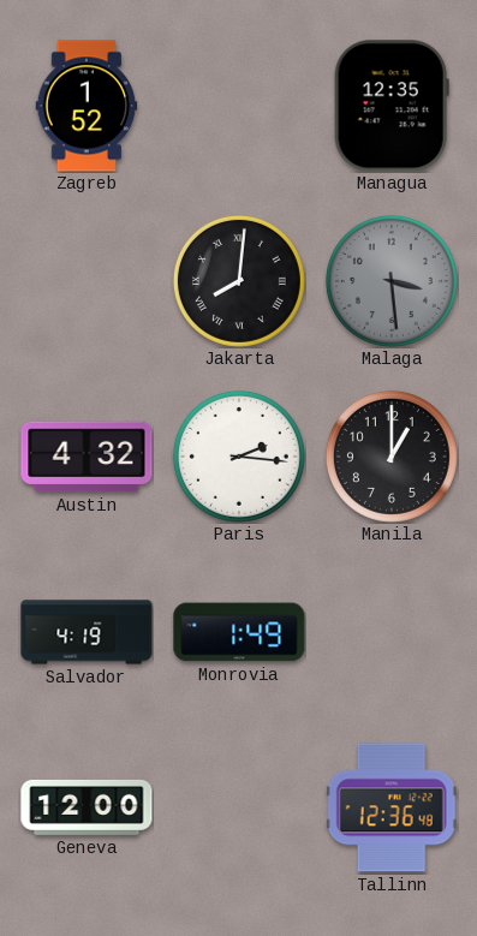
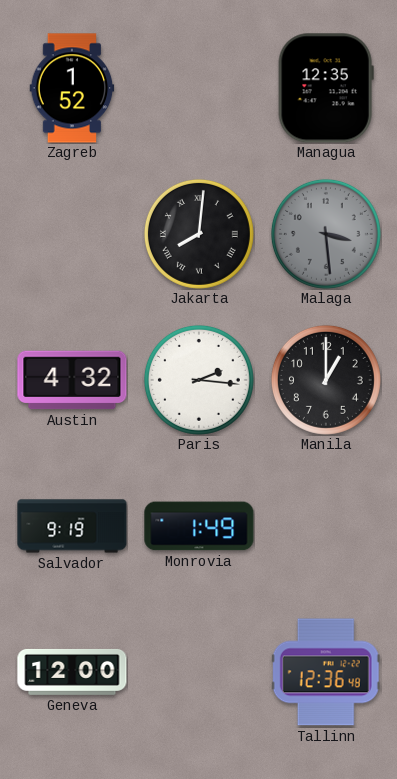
Salvador: 4:19 -> 9:19 (72, 526)
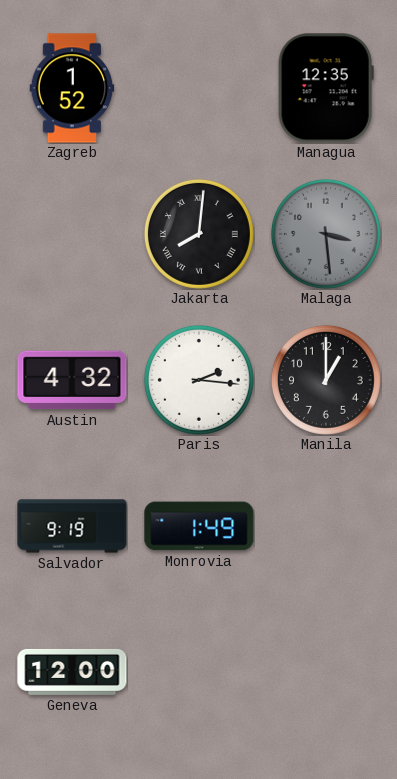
Tallinn: 12:36 -> none (326, 672)
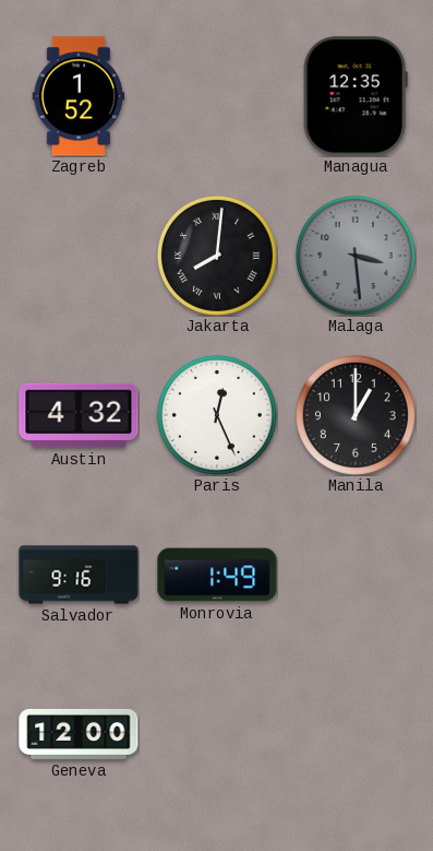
Paris: 2:16 -> 12:26 (217, 415)
Salvador: 9:19 -> 9:16 (79, 575)
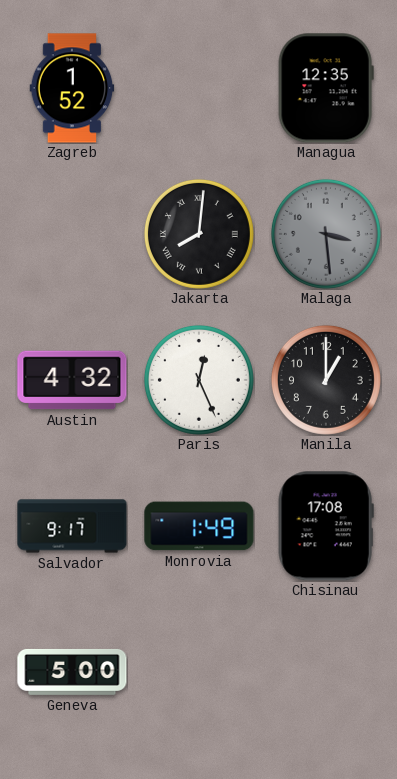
Salvador: 9:16 -> 9:17 (72, 526)
Chisinau: none -> 17:08 (326, 526)
Geneva: 12:00 -> 5:00 (72, 672)
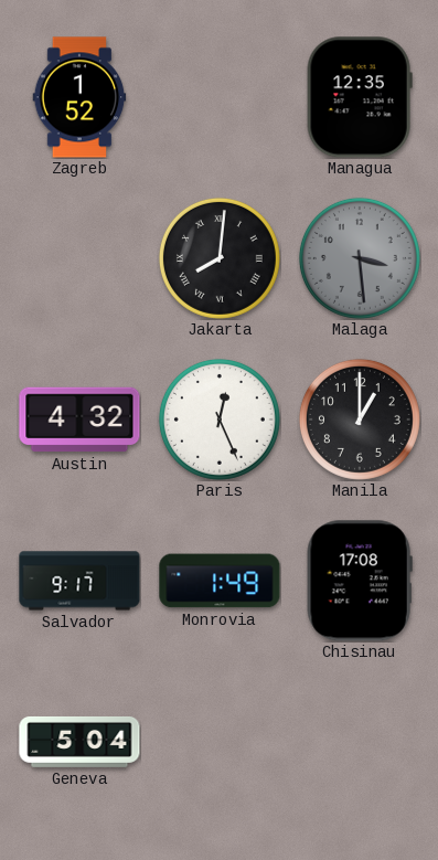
Geneva: 5:00 -> 5:04 (79, 742)
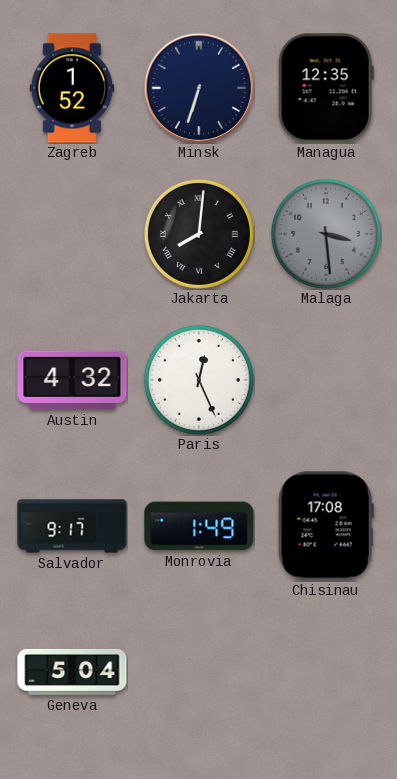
Minsk: none -> 6:33 (199, 88)
Manila: 1:00 -> none (360, 420)
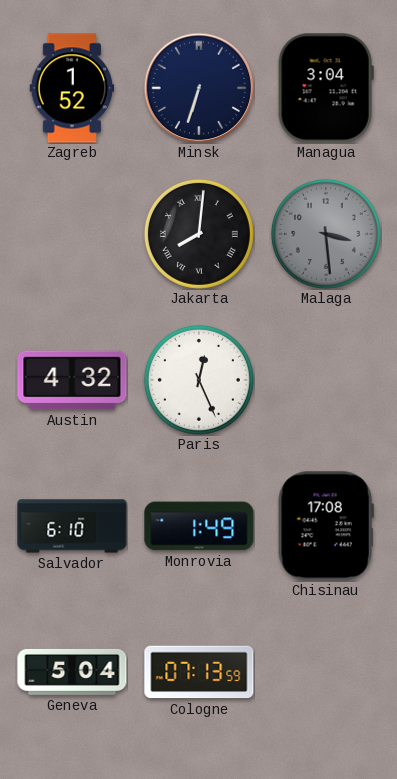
Managua: 12:35 -> 3:04 (326, 88)
Salvador: 9:17 -> 6:10 (72, 526)
Cologne: none -> 07:13 (199, 672)
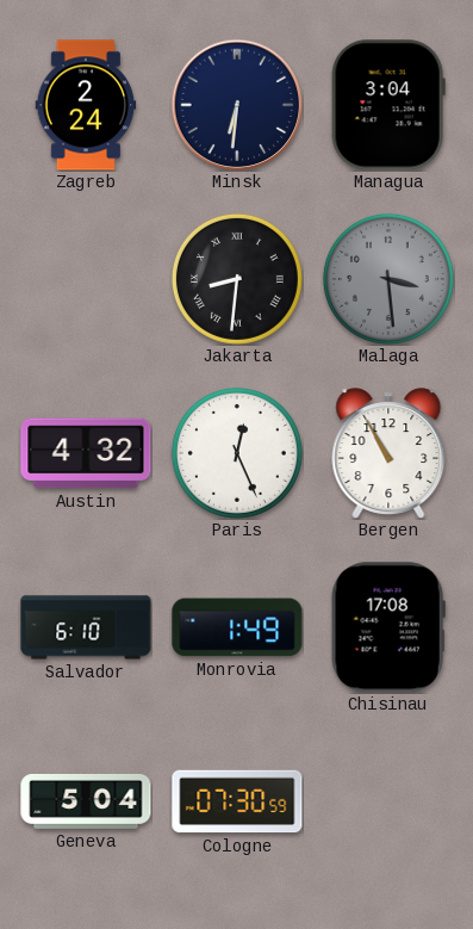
Zagreb: 1:52 -> 2:24 (86, 105)
Minsk: 6:33 -> 6:31 (237, 105)
Jakarta: 8:01 -> 8:31 (237, 279)
Bergen: none -> 10:55 (388, 453)
Cologne: 07:13 -> 07:30 (237, 801)
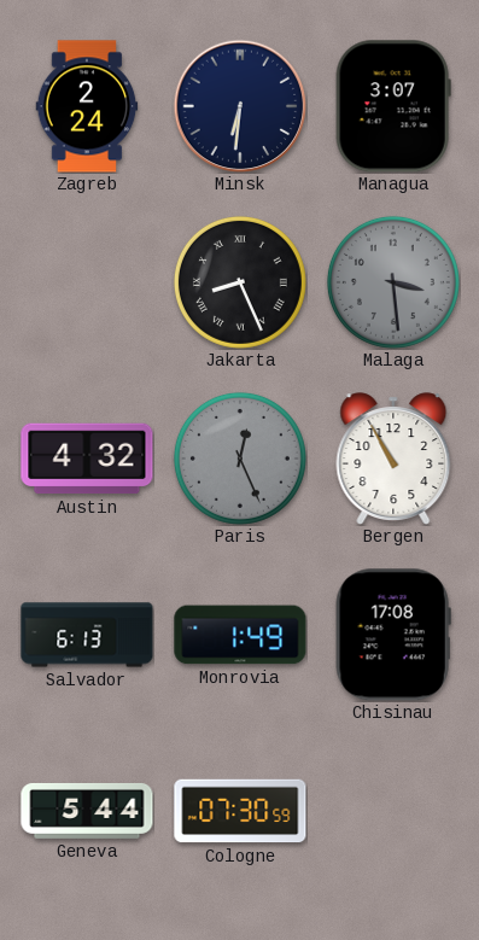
Managua: 3:04 -> 3:07 (393, 106)
Jakarta: 8:31 -> 8:26 (240, 282)
Paris dial: white -> grey (240, 459)
Salvador: 6:10 -> 6:13 (87, 635)
Geneva: 5:04 -> 5:44 (87, 811)
